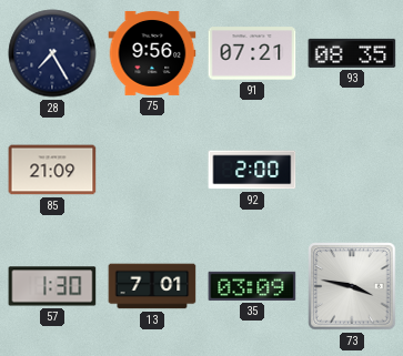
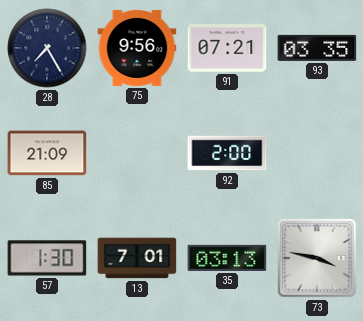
93: 08:35 -> 03:35 (317, 48)
35: 03:09 -> 03:13 (227, 258)
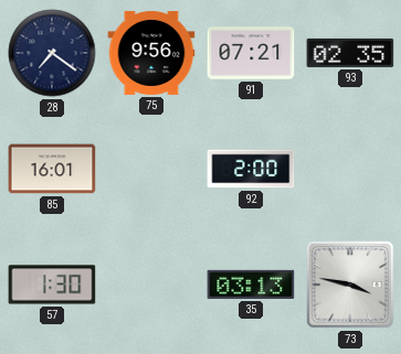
28: 7:25 -> 7:21 (52, 53)
93: 03:35 -> 02:35 (350, 53)
85: 21:09 -> 16:01 (52, 169)
13: 7:01 -> none (137, 258)
